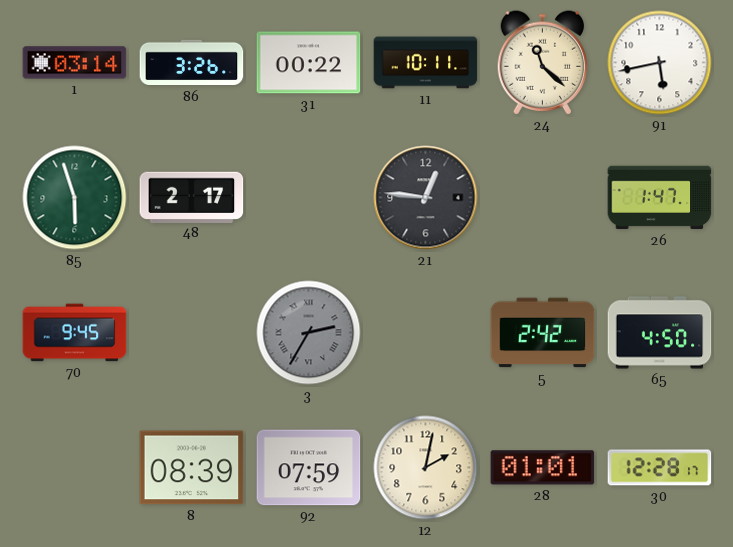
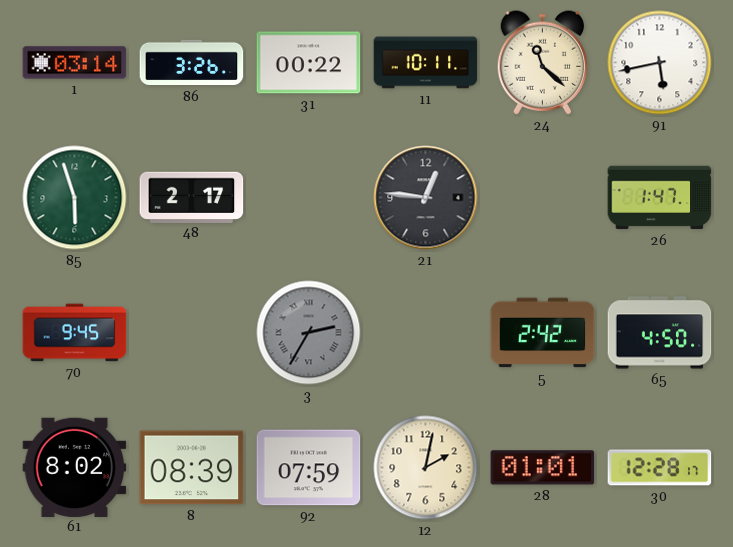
61: none -> 8:02 (75, 467)
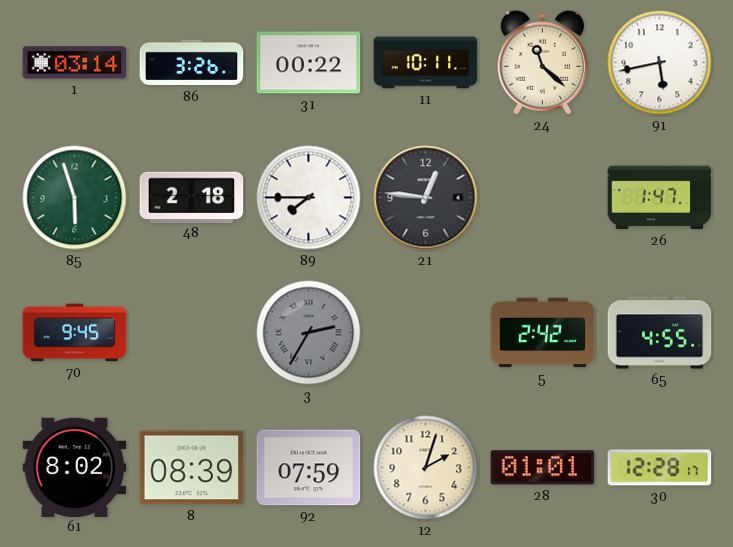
48: 2:17 -> 2:18 (192, 197)
89: none -> 7:45 (309, 198)
65: 4:50 -> 4:55 (660, 333)
12: 2:02 -> 2:03 (426, 468)
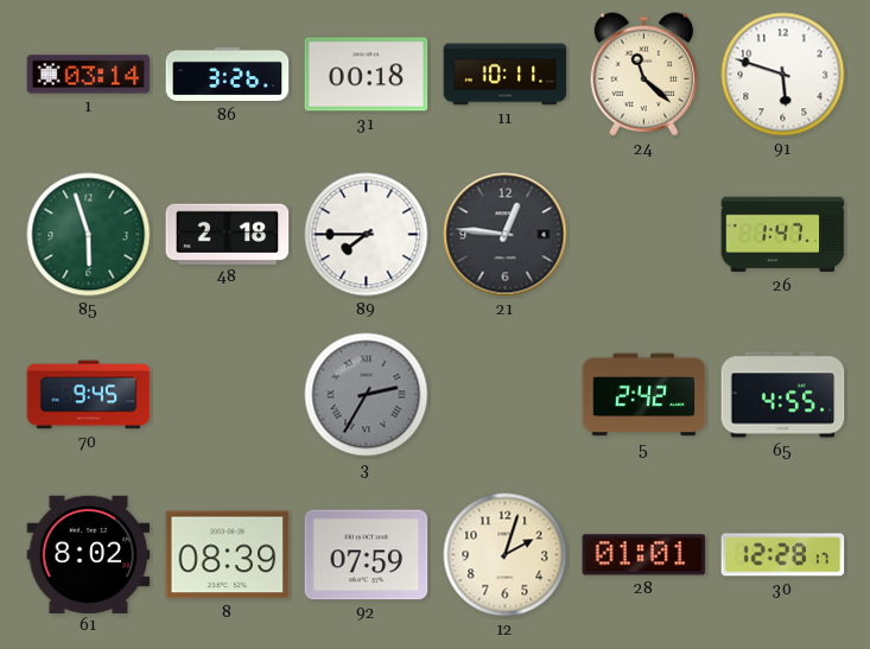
31: 00:22 -> 00:18 (367, 75)
91: 5:43 -> 5:48 (783, 75)
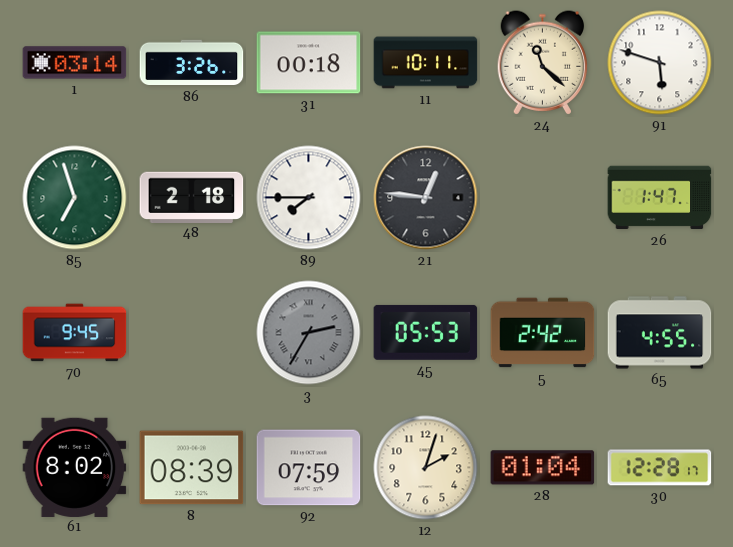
85: 5:57 -> 6:57 (75, 198)
45: none -> 05:53 (426, 332)
28: 01:01 -> 01:04 (543, 468)
